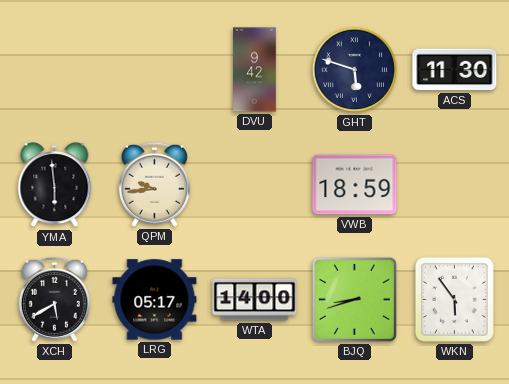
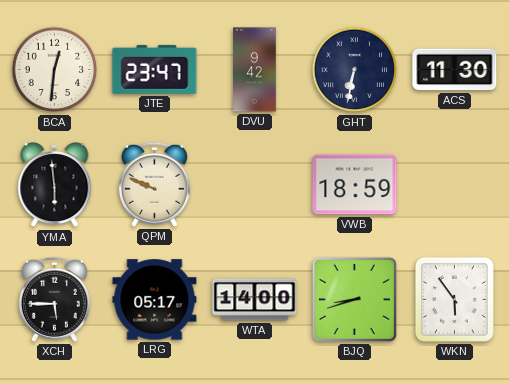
BCA: none -> 12:31 (55, 70)
JTE: none -> 23:47 (155, 69)
GHT: 5:48 -> 6:32 (355, 70)
QPM: 9:44 -> 9:49 (154, 184)
XCH: 5:40 -> 5:45 (54, 299)
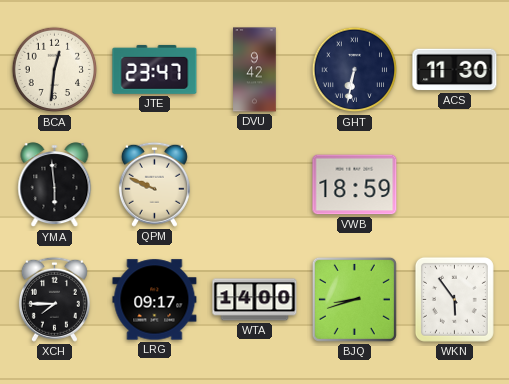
XCH: 5:45 -> 7:45 (54, 299)
LRG: 05:17 -> 09:17 (155, 300)
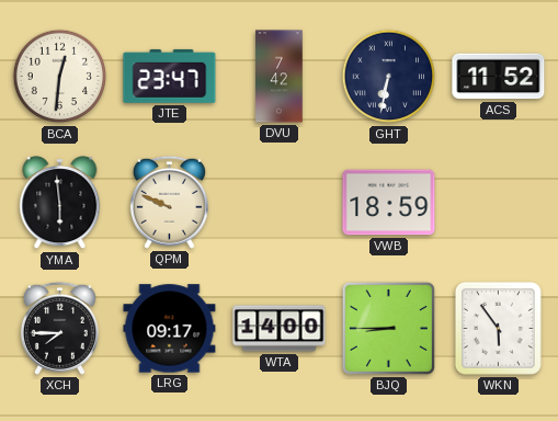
DVU: 9:42 -> 7:42 (280, 77)
ACS: 11:30 -> 11:52 (499, 77)
BJQ: 8:42 -> 8:45 (388, 328)
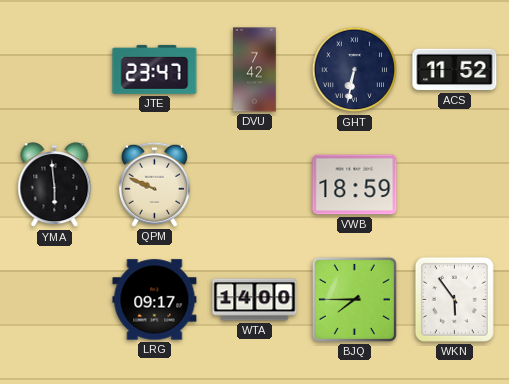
BCA: 12:31 -> none (60, 77)
XCH: 7:45 -> none (59, 328)
BJQ: 8:45 -> 7:45 (354, 299)
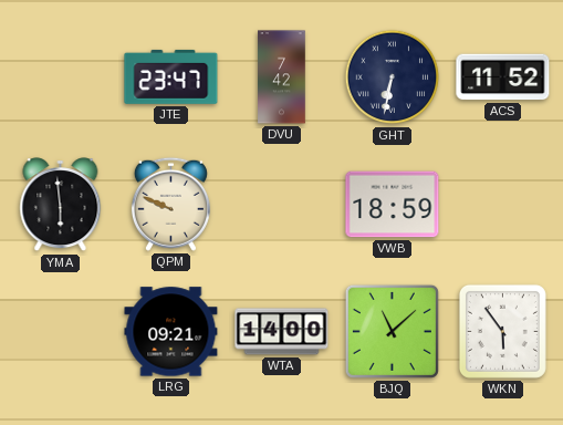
LRG: 09:17 -> 09:21 (171, 332)
BJQ: 7:45 -> 11:08 (392, 331)
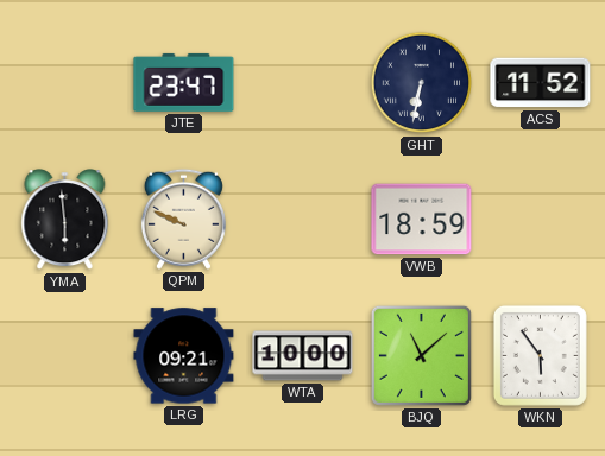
DVU: 7:42 -> none (282, 77)
WTA: 14:00 -> 10:00 (303, 356)
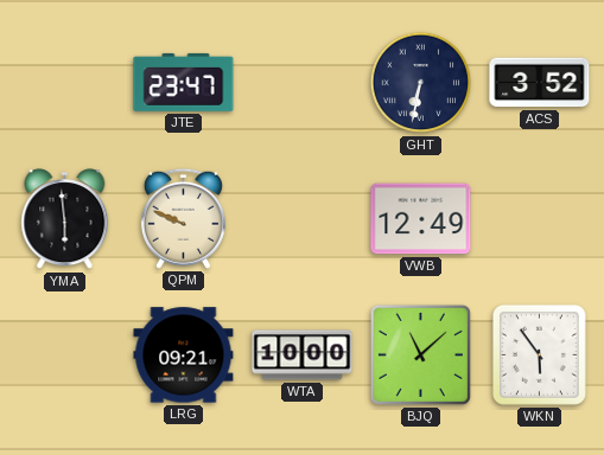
ACS: 11:52 -> 3:52 (540, 83)
VWB: 18:59 -> 12:49 (421, 219)
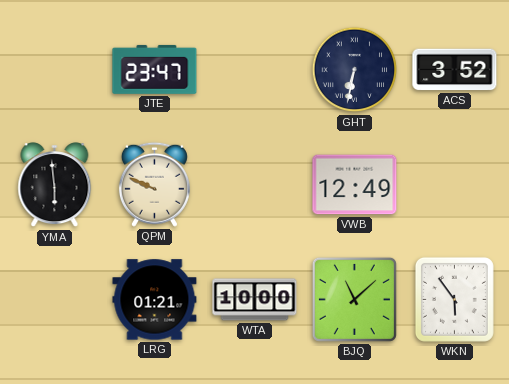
LRG: 09:21 -> 01:21 (155, 300)
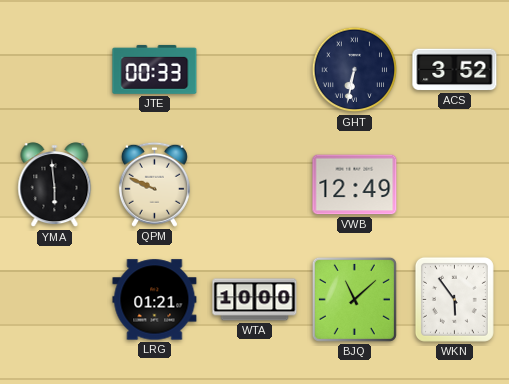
JTE: 23:47 -> 00:33 (155, 69)
